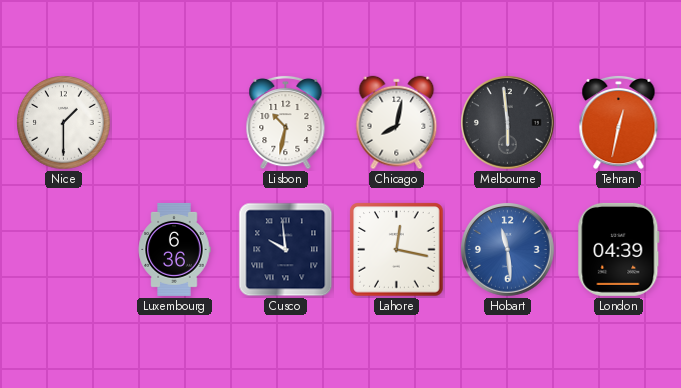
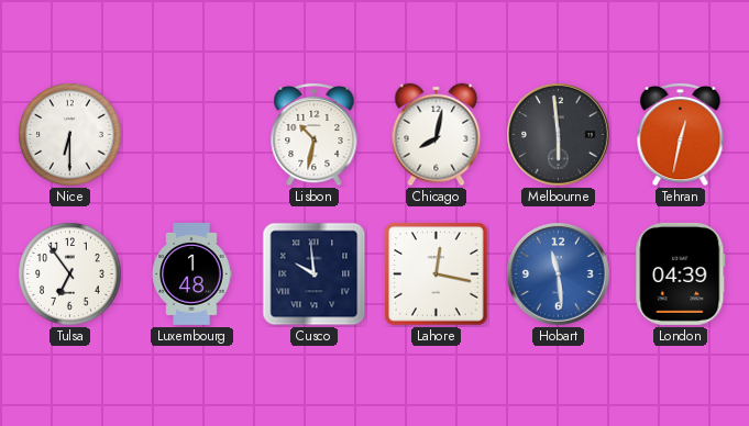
Nice: 1:30 -> 6:30 (70, 135)
Tulsa: none -> 6:54 (70, 274)
Luxembourg: 6:36 -> 1:48 (191, 273)
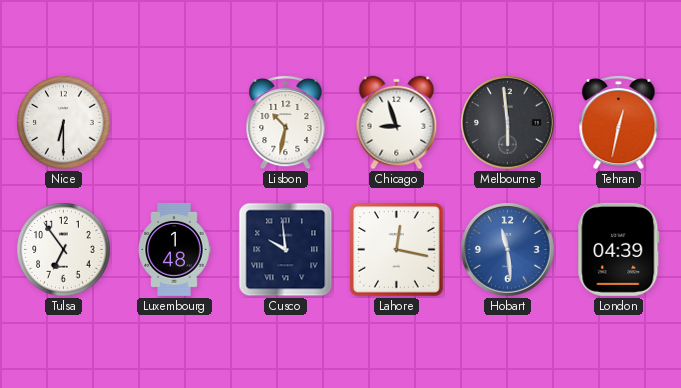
Chicago: 8:02 -> 8:57 (397, 123)
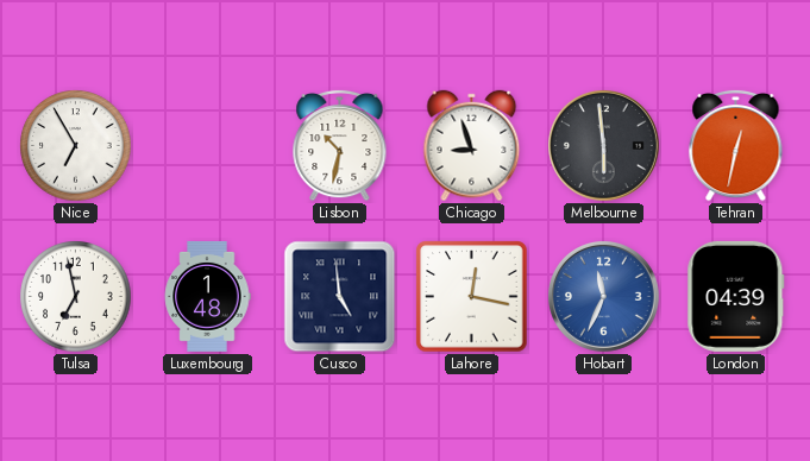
Nice: 6:30 -> 6:55 (76, 146)
Tulsa: 6:54 -> 6:58 (76, 297)
Cusco: 9:59 -> 4:59 (340, 297)
Hobart: 11:29 -> 11:34 (604, 297)
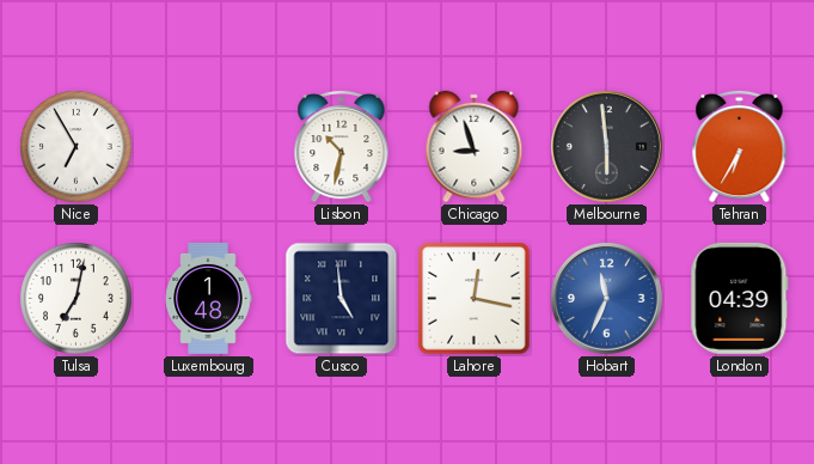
Tehran: 12:32 -> 6:35 (740, 146)
Tulsa: 6:58 -> 7:02 (76, 299)
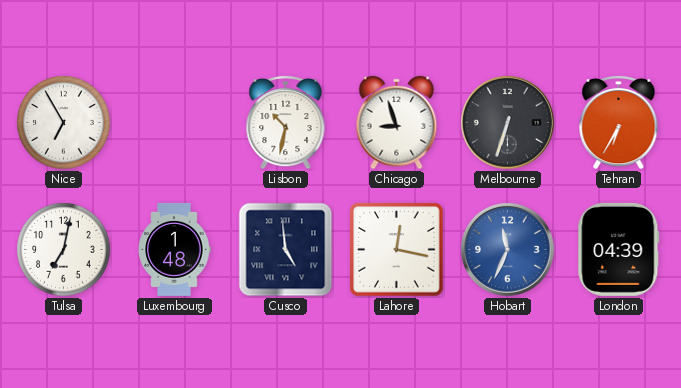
Melbourne: 5:59 -> 6:33 (508, 123)
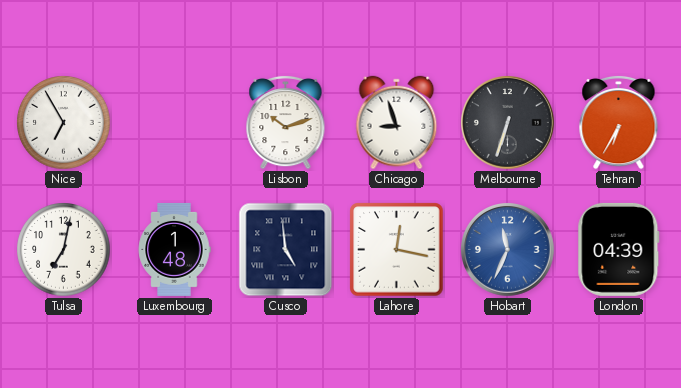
Lisbon: 10:32 -> 10:12 (286, 122)
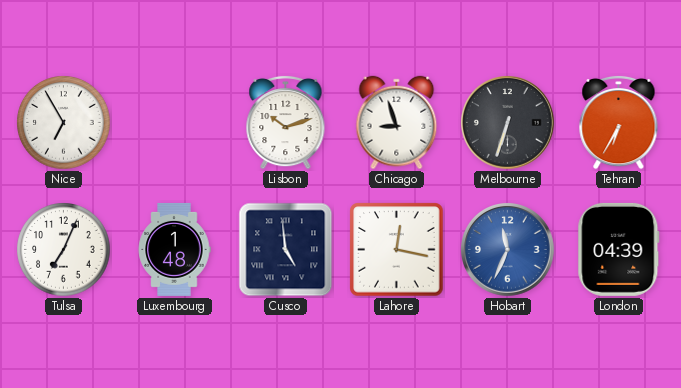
Tulsa: 7:02 -> 7:04 (64, 250)
